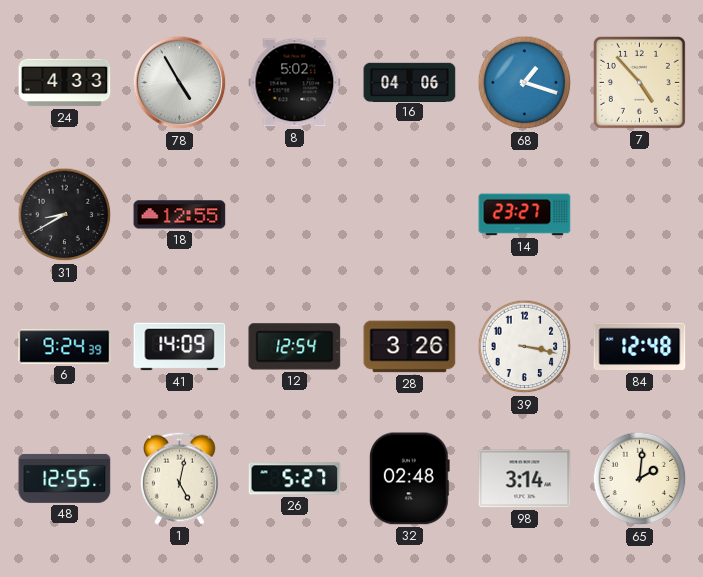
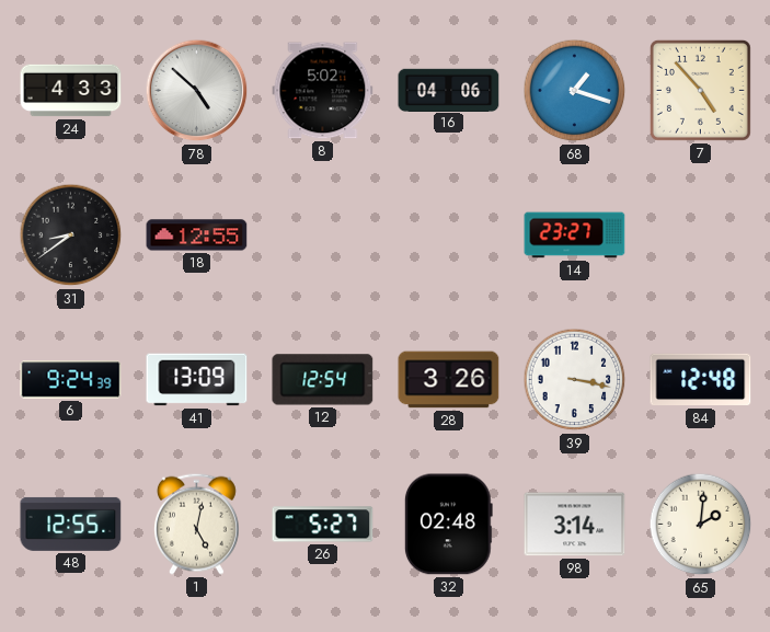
78: 4:55 -> 4:52 (197, 91)
31: 8:40 -> 8:39 (71, 235)
41: 14:09 -> 13:09 (197, 380)
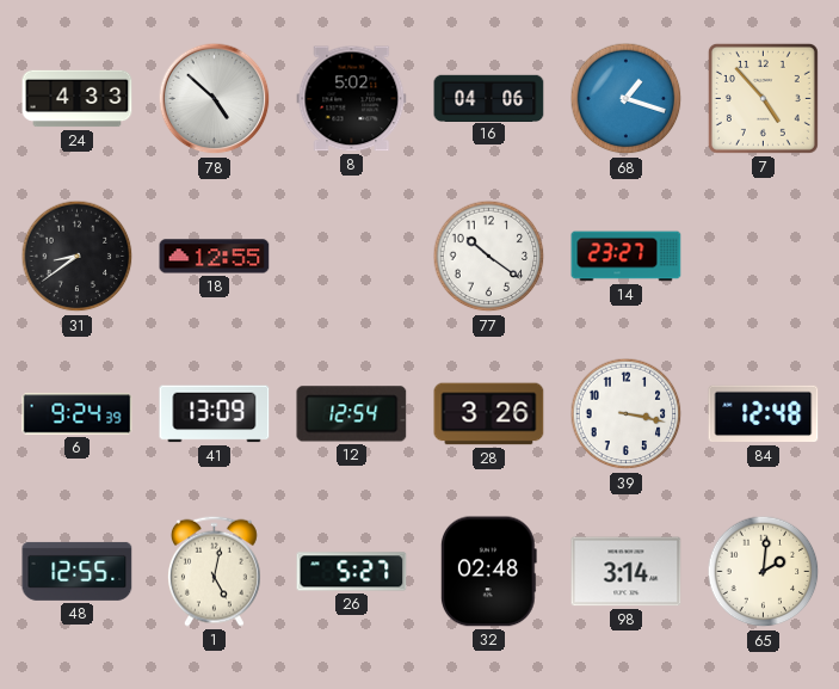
77: none -> 10:21 (489, 257)
